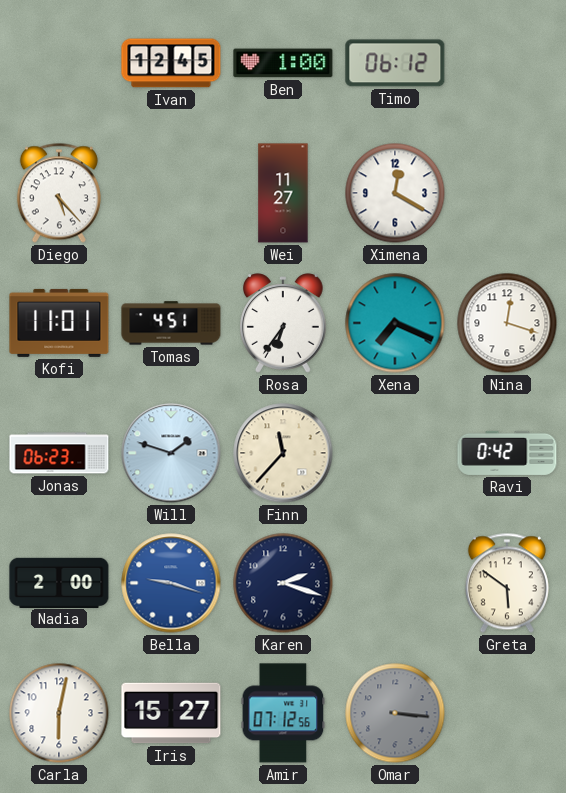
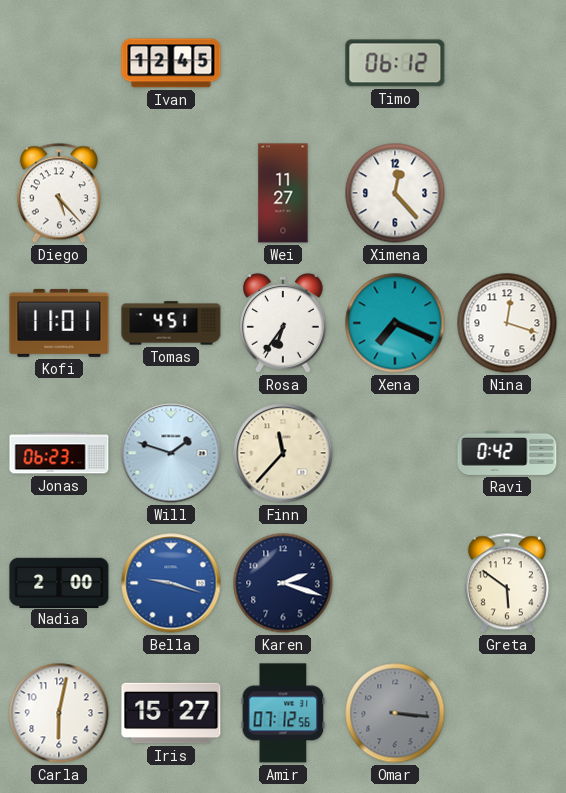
Ben: 1:00 -> none (283, 63)
Ximena: 12:20 -> 12:23 (395, 193)
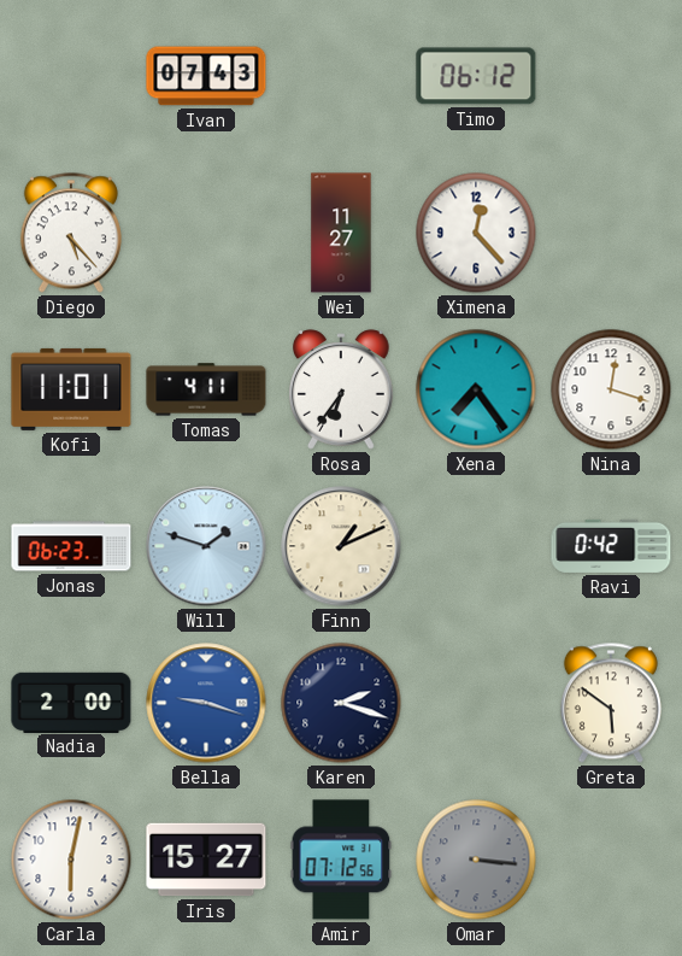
Ivan: 12:45 -> 07:43 (206, 76)
Tomas: 4:51 -> 4:11 (206, 389)
Xena: 7:19 -> 7:24 (476, 389)
Finn: 11:37 -> 1:11 (341, 546)
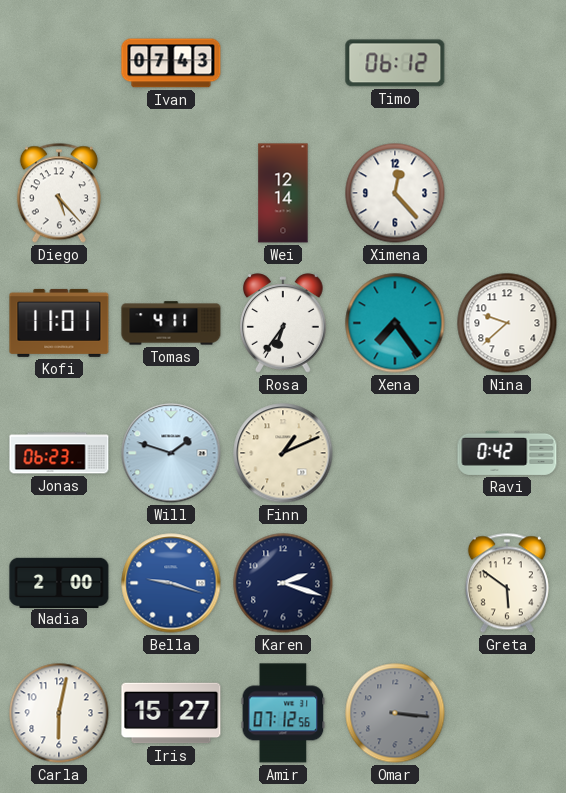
Wei: 11:27 -> 12:14 (283, 193)
Nina: 12:18 -> 9:38 (507, 323)
